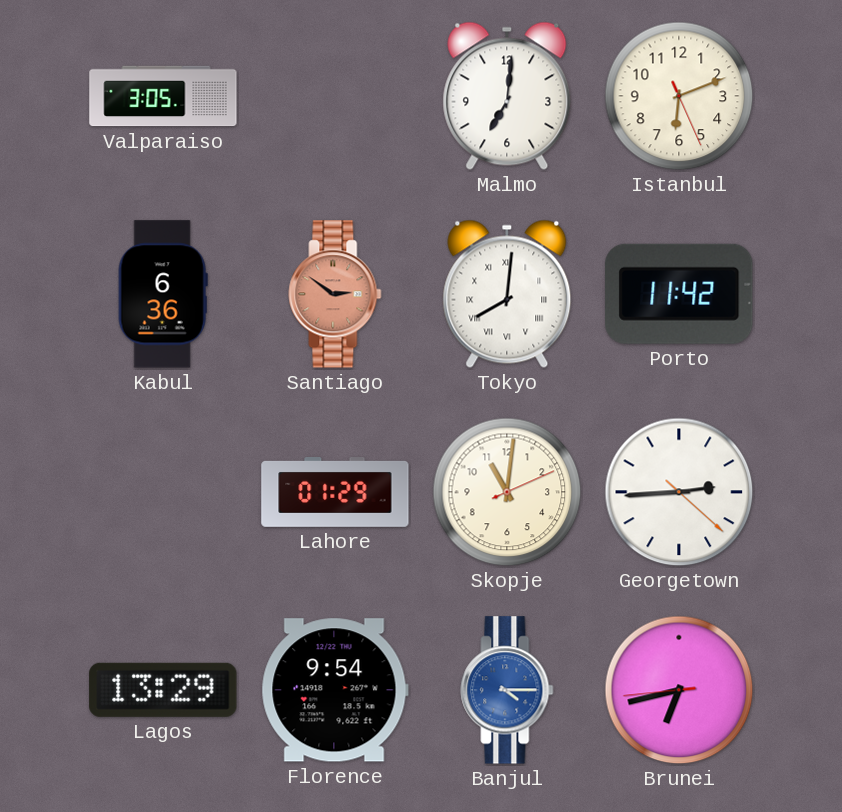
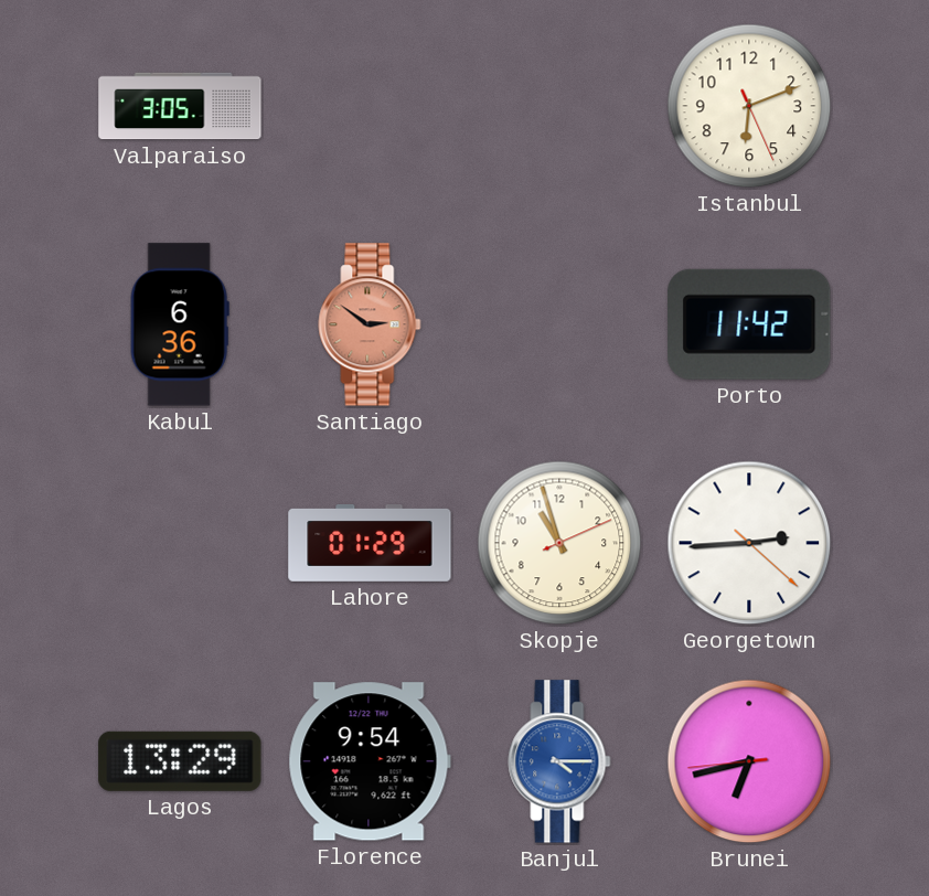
Malmo: 7:01 -> none (507, 96)
Tokyo: 8:01 -> none (507, 294)
Skopje: 11:01 -> 10:57 (559, 543)
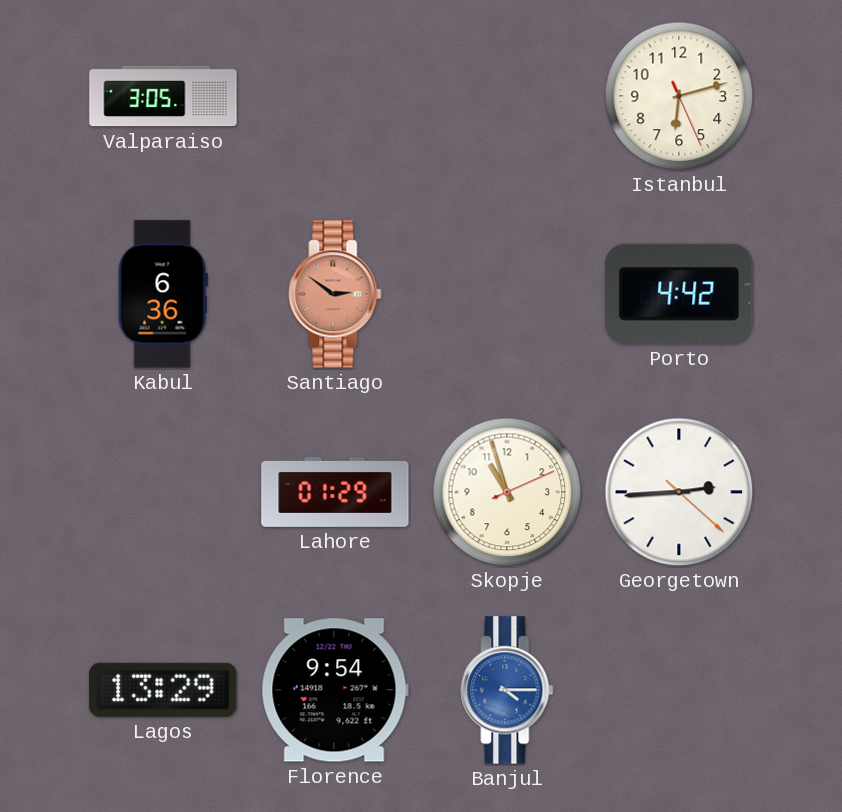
Istanbul: 6:11 -> 6:12 (679, 96)
Porto: 11:42 -> 4:42 (679, 294)
Brunei: 6:42 -> none (749, 761)
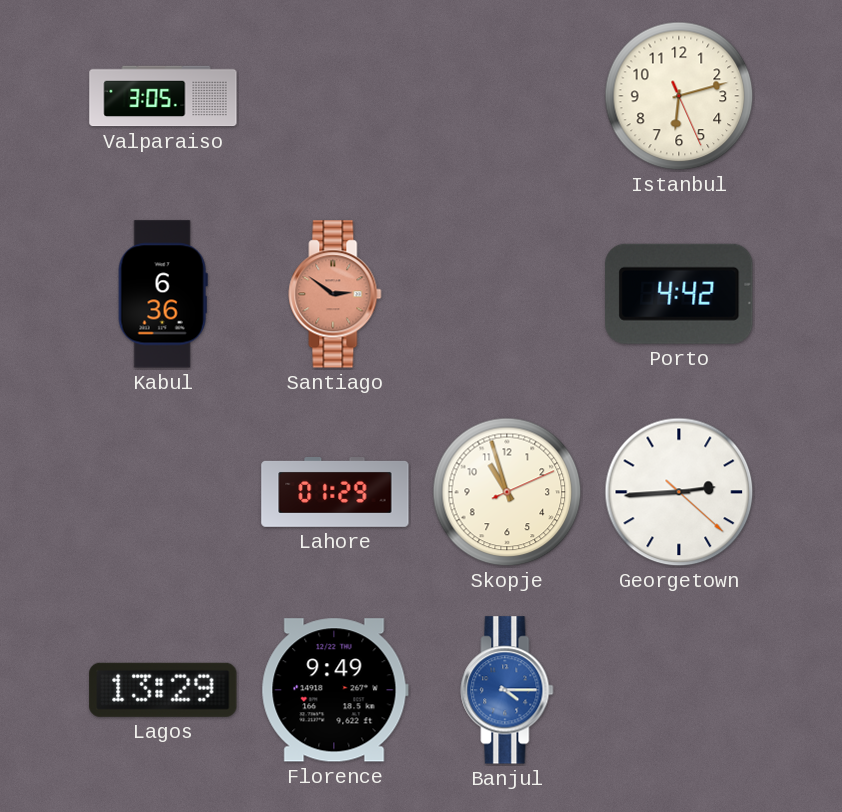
Florence: 9:54 -> 9:49 (335, 690)
